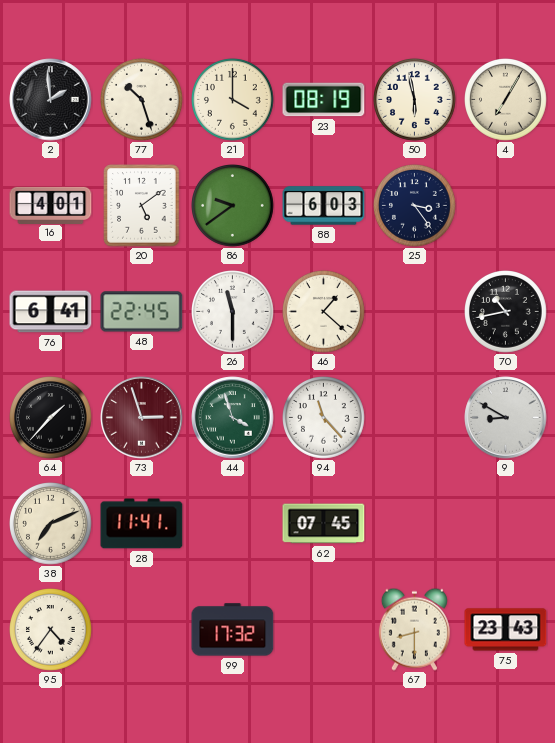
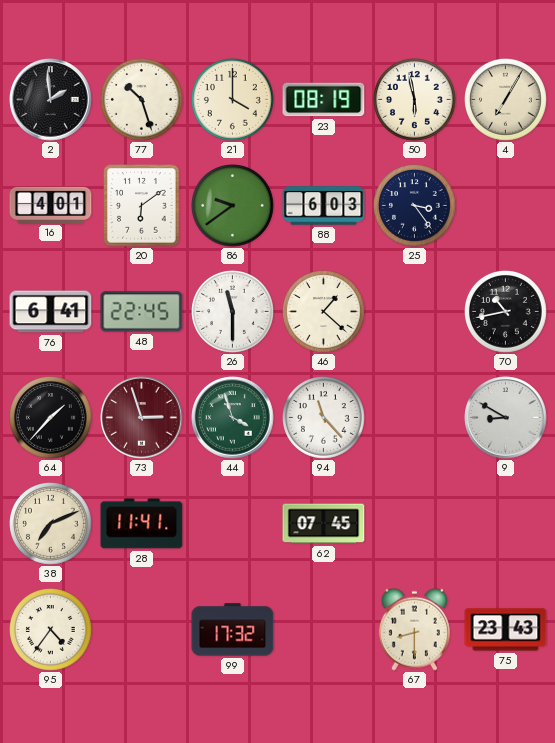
20: 5:09 -> 6:09 (142, 206)
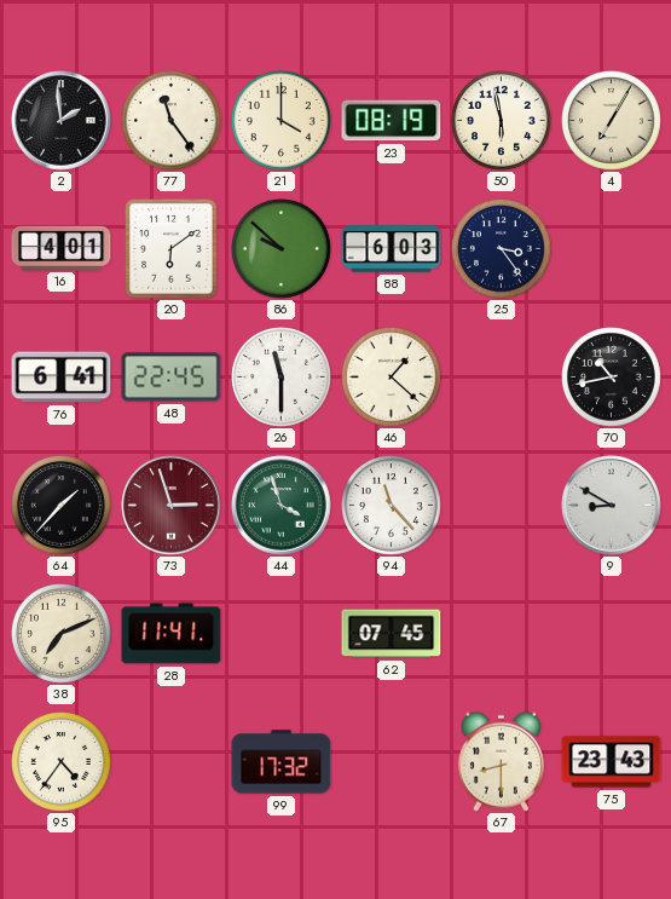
77: 10:27 -> 11:24 (172, 121)
86: 9:39 -> 9:52 (282, 249)
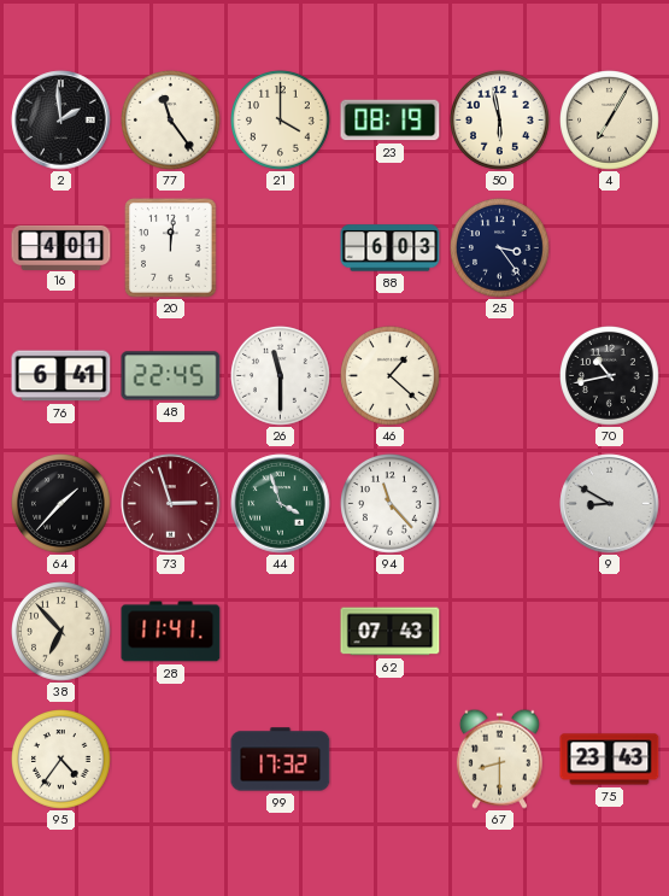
20: 6:09 -> 12:01 (171, 248)
86: 9:52 -> none (282, 249)
38: 7:11 -> 6:53 (61, 632)
62: 07:45 -> 07:43 (391, 632)
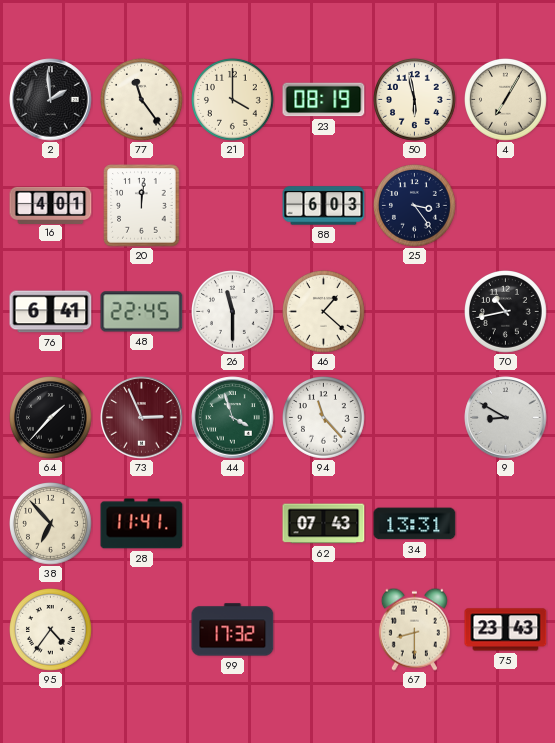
73: 2:57 -> 2:56 (142, 418)
34: none -> 13:31 (415, 524)
